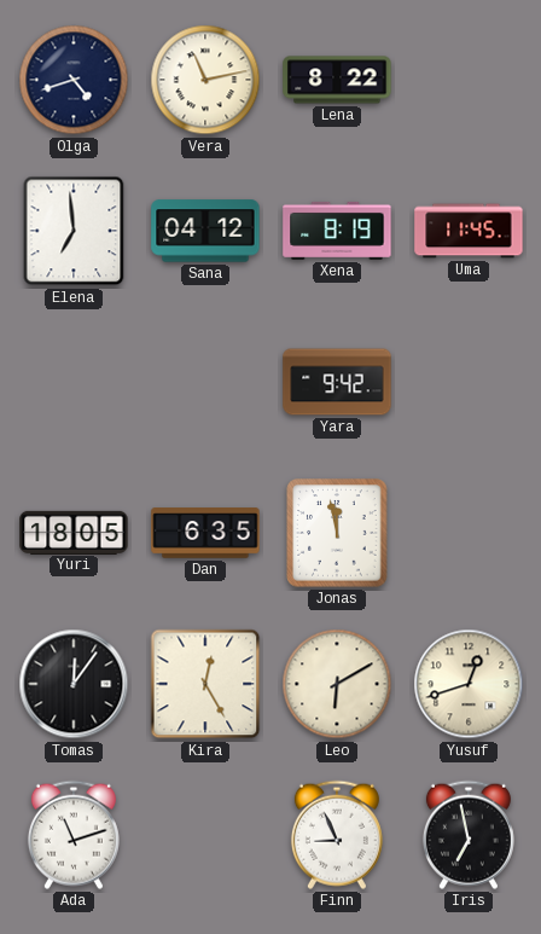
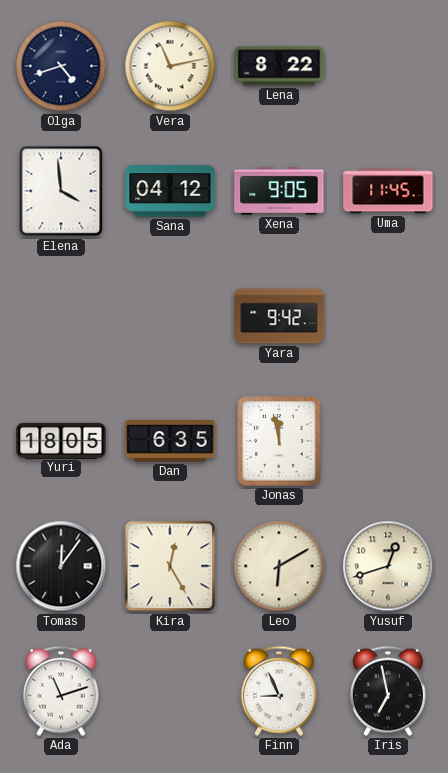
Elena: 6:59 -> 3:59 (61, 191)
Xena: 8:19 -> 9:05 (279, 191)
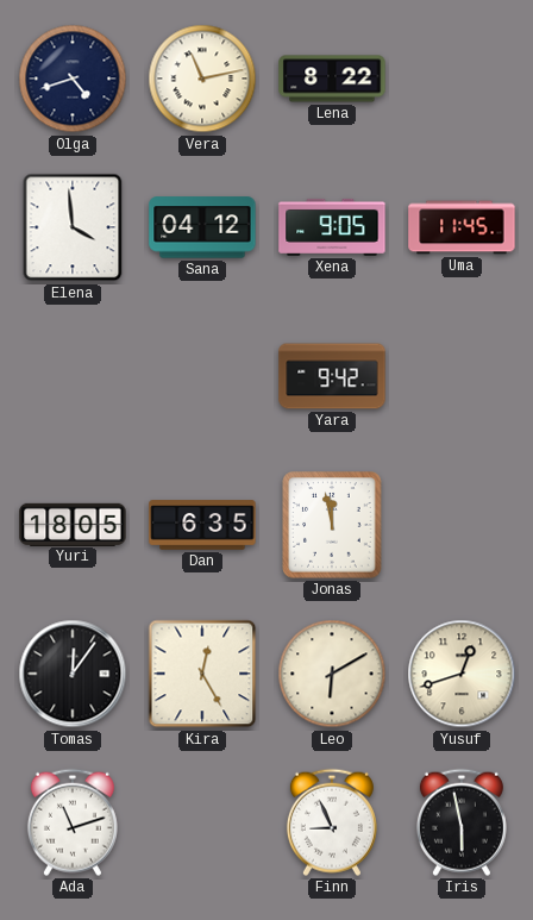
Iris: 6:58 -> 5:58 (462, 822)
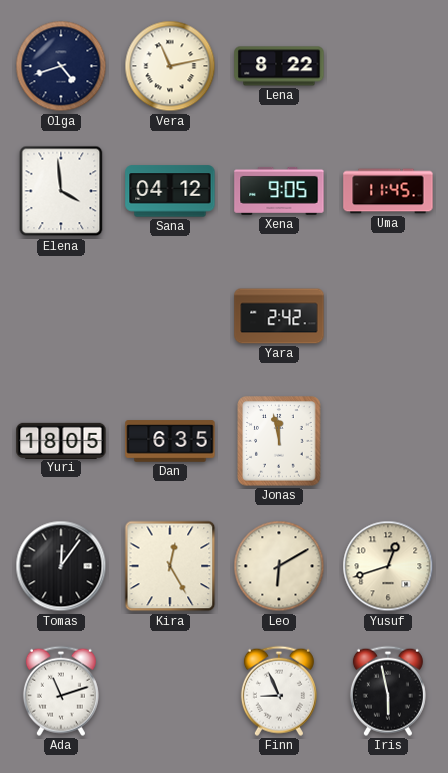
Yara: 9:42 -> 2:42 (279, 316)
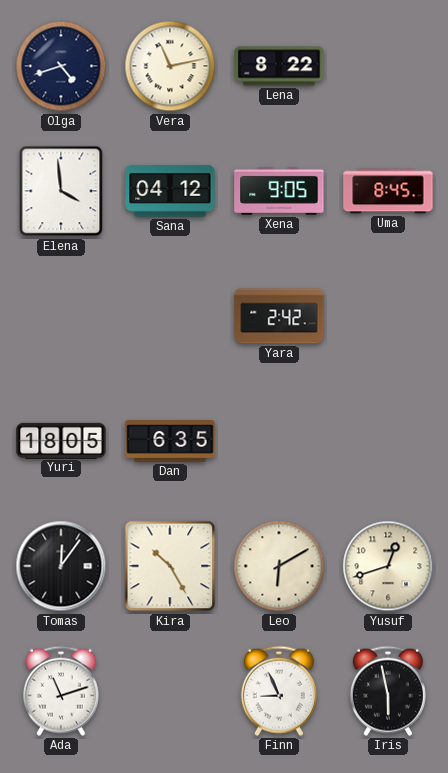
Uma: 11:45 -> 8:45 (388, 191)
Jonas: 11:58 -> none (279, 441)
Kira: 12:25 -> 10:25 (170, 566)
